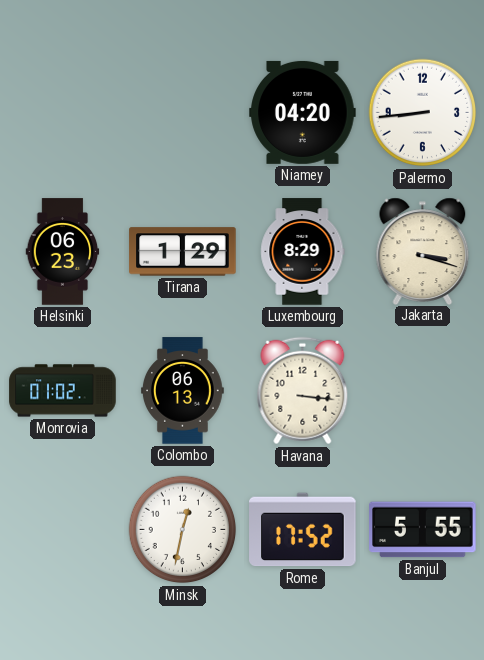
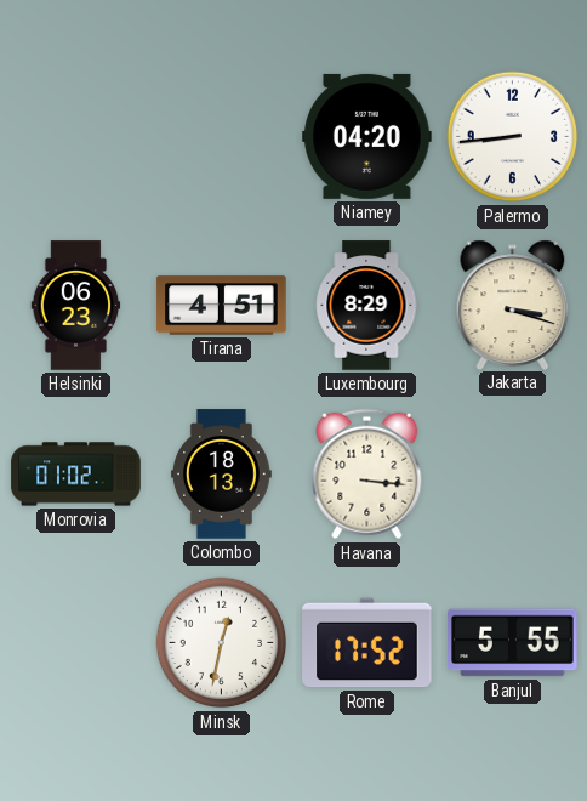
Tirana: 1:29 -> 4:51 (222, 306)
Colombo: 06:13 -> 18:13 (221, 475)
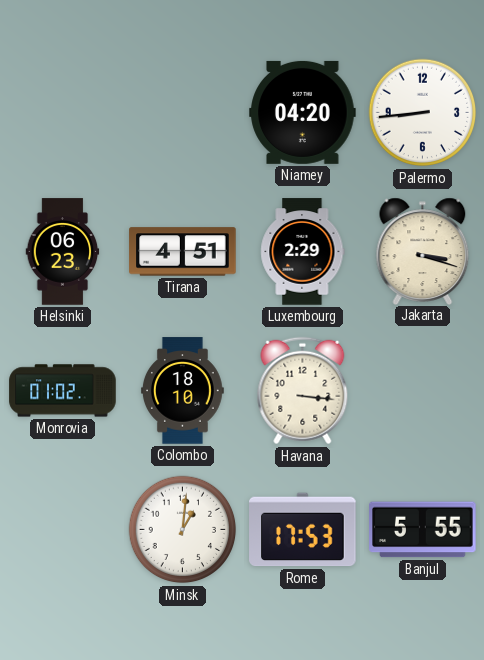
Luxembourg: 8:29 -> 2:29 (303, 252)
Colombo: 18:13 -> 18:10 (182, 391)
Minsk: 12:32 -> 1:01 (183, 530)
Rome: 17:52 -> 17:53 (303, 530)
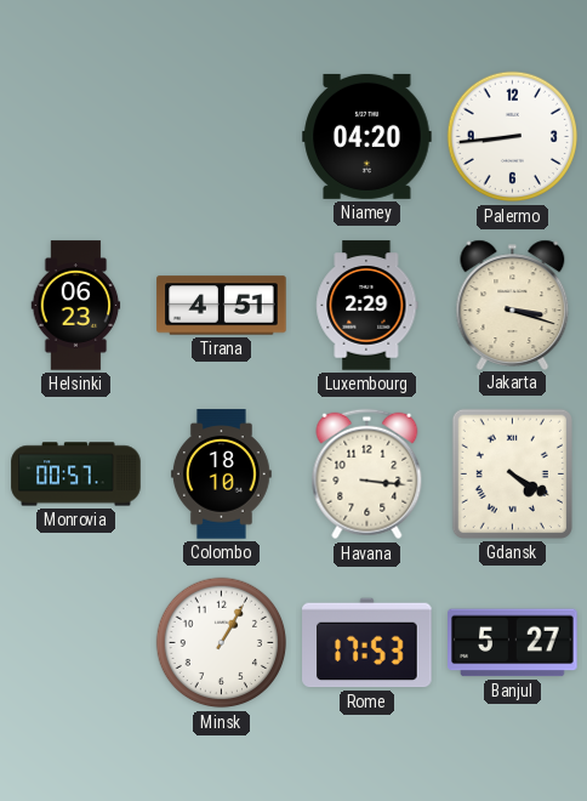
Monrovia: 01:02 -> 00:57 (76, 475)
Gdansk: none -> 4:20 (512, 473)
Minsk: 1:01 -> 1:05 (222, 643)
Banjul: 5:55 -> 5:27 (513, 643)
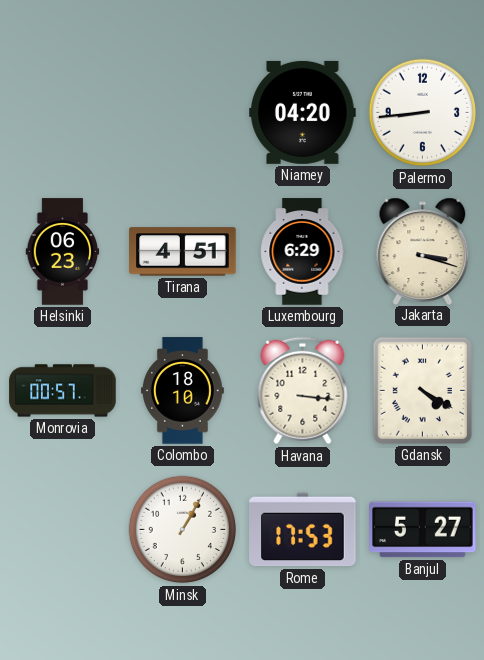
Luxembourg: 2:29 -> 6:29 (303, 252)
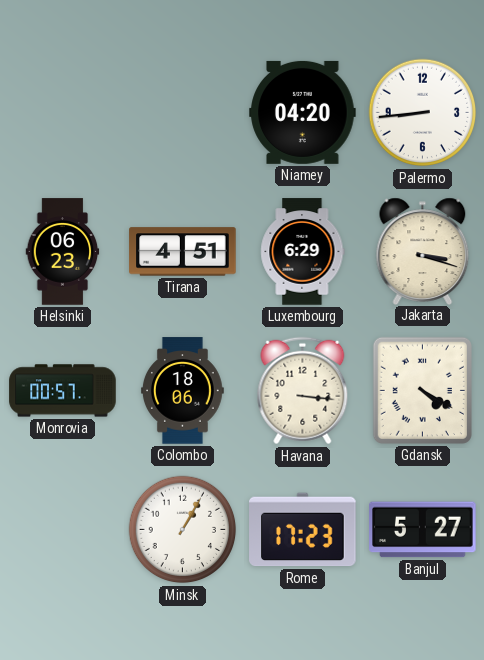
Colombo: 18:10 -> 18:06 (182, 391)
Rome: 17:53 -> 17:23 (303, 530)
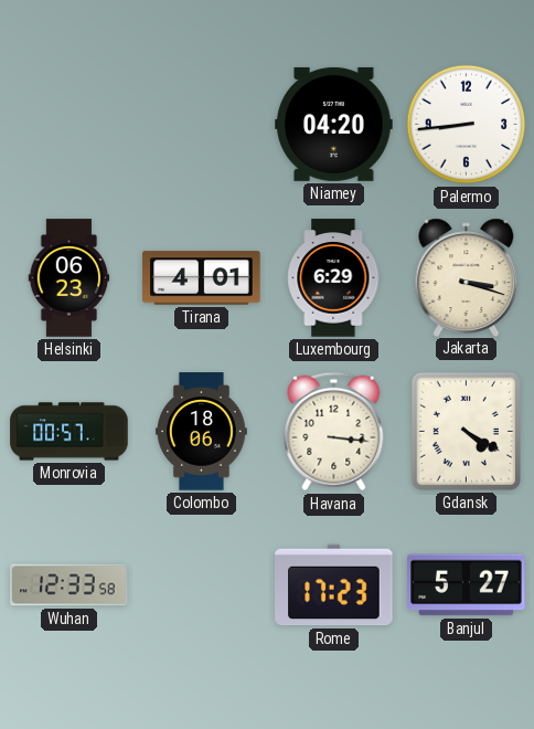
Tirana: 4:51 -> 4:01 (202, 278)
Wuhan: none -> 12:33 (70, 585)
Minsk: 1:05 -> none (183, 530)
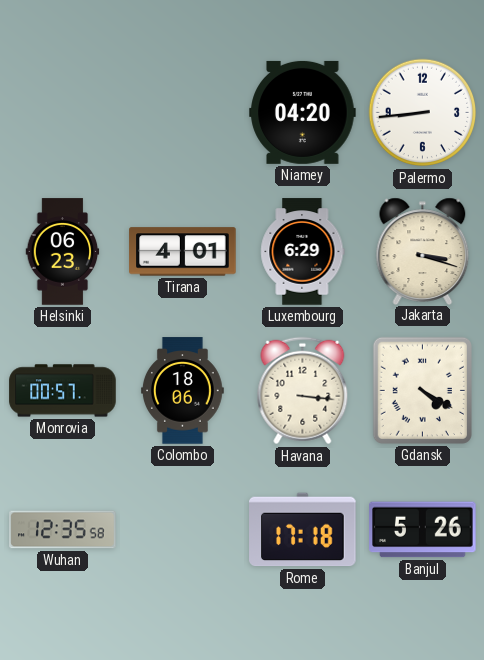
Wuhan: 12:33 -> 12:35 (63, 530)
Rome: 17:23 -> 17:18 (303, 530)
Banjul: 5:27 -> 5:26 (423, 530)
